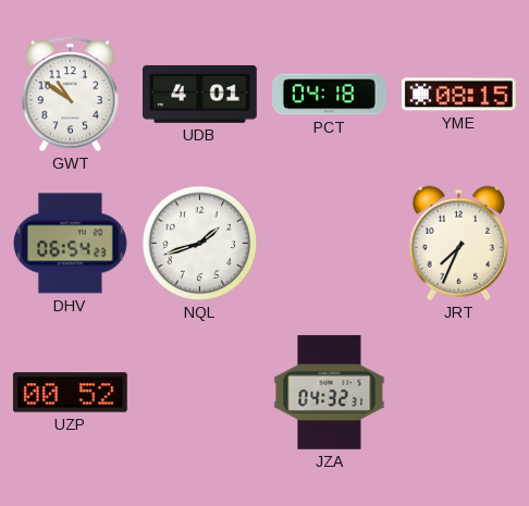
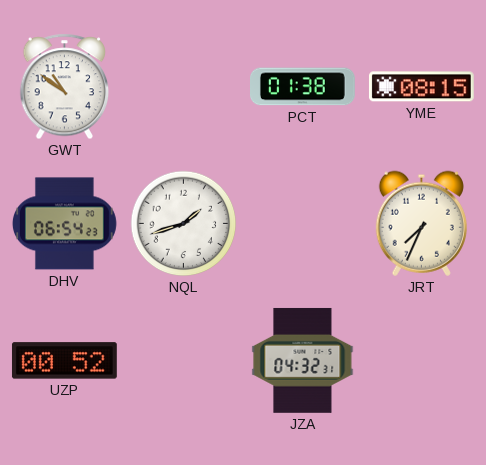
UDB: 4:01 -> none (200, 94)
PCT: 04:18 -> 01:38 (303, 87)
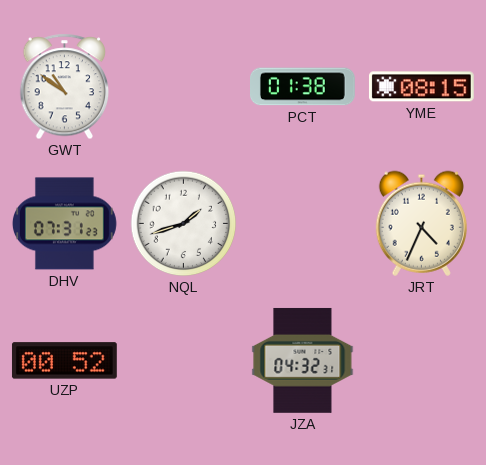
DHV: 06:54 -> 07:31 (64, 224)
JRT: 7:34 -> 4:34 (421, 223)
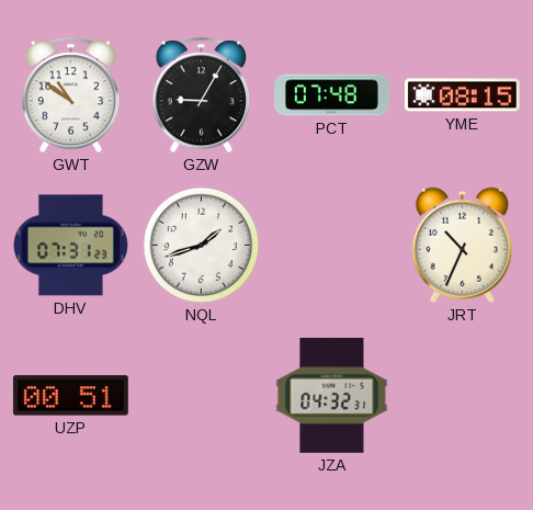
GZW: none -> 9:05 (202, 95)
PCT: 01:38 -> 07:48 (332, 95)
JRT: 4:34 -> 10:34 (462, 245)
UZP: 00:52 -> 00:51 (70, 396)
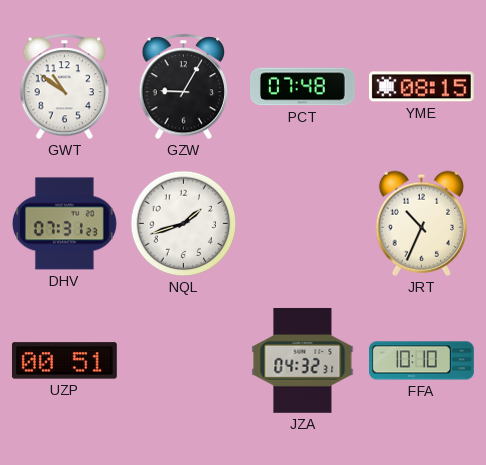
FFA: none -> 10:10 (422, 361)
